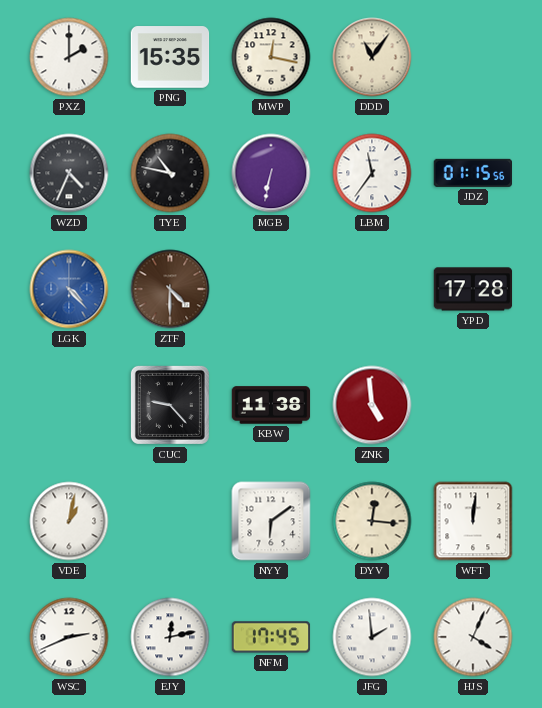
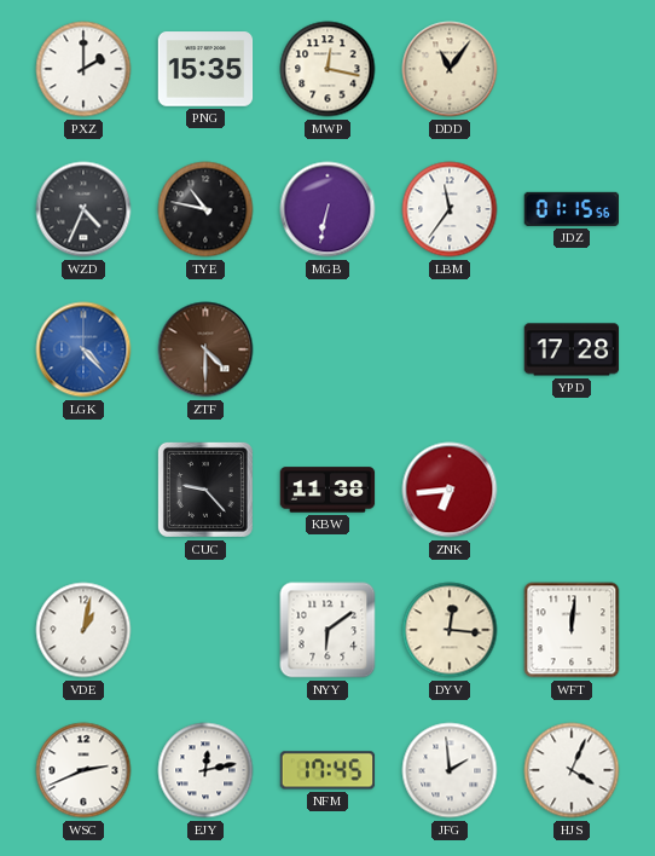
ZNK: 4:59 -> 6:44 (450, 490)
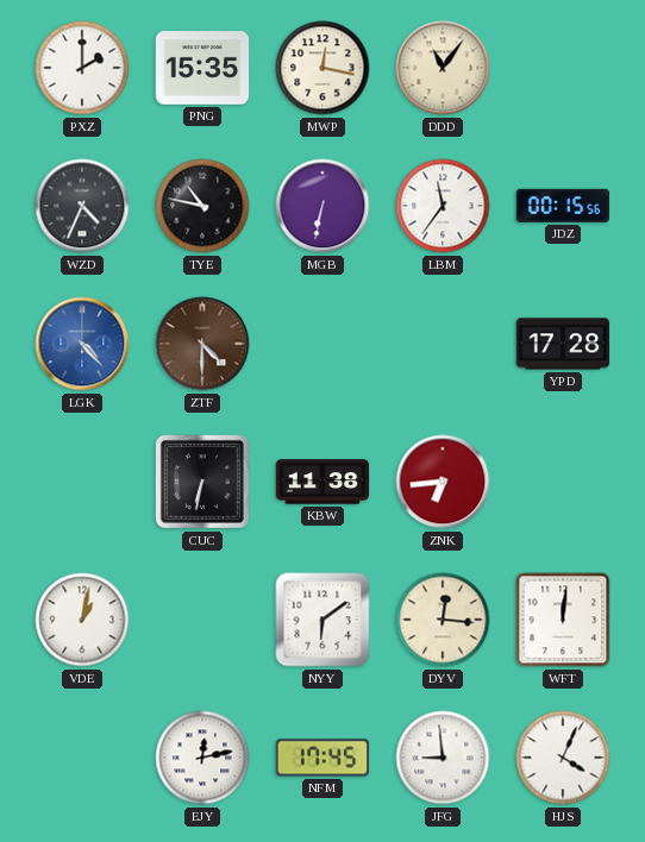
JDZ: 01:15 -> 00:15 (562, 206)
CUC: 9:23 -> 6:32 (202, 482)
WSC: 2:41 -> none (83, 770)
JFG: 1:59 -> 8:59 (443, 758)
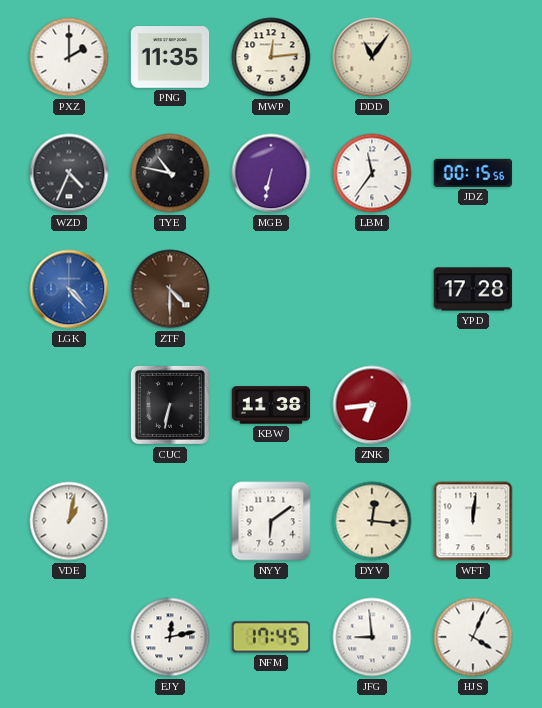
PNG: 15:35 -> 11:35 (170, 57)
MWP: 12:17 -> 12:14 (271, 57)
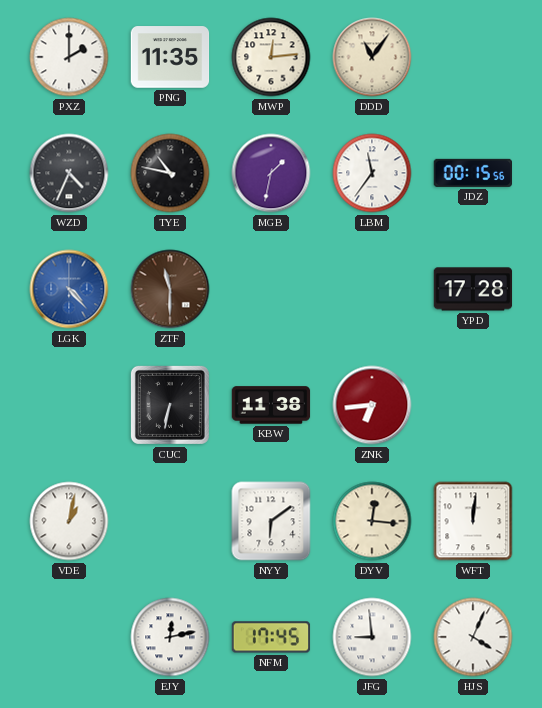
MGB: 6:32 -> 1:32 (271, 173)
ZTF: 4:30 -> 11:30 (170, 289)
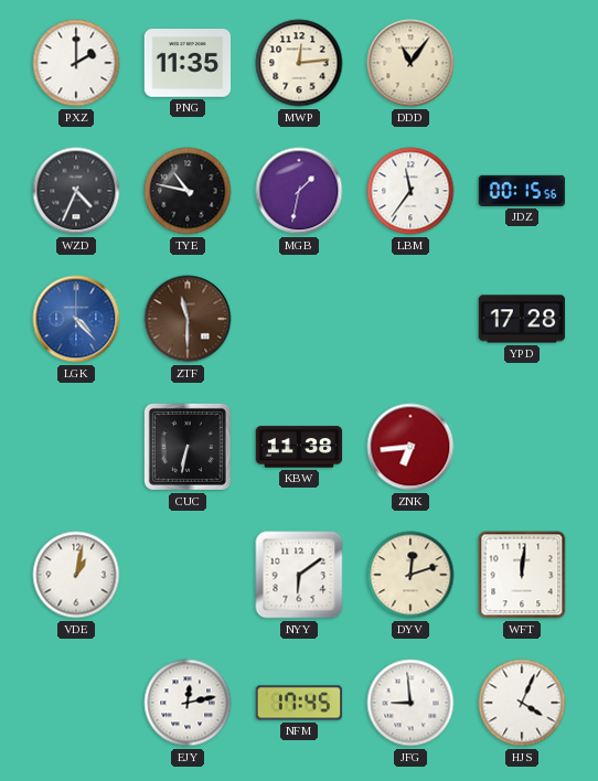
DYV: 12:16 -> 12:12 (410, 575)
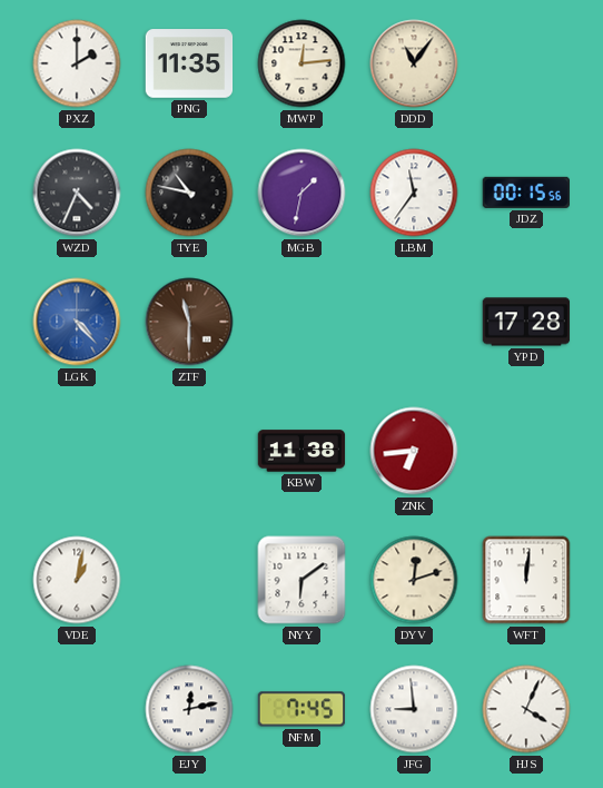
CUC: 6:32 -> none (188, 447)
NFM: 17:45 -> 7:45 (301, 709)
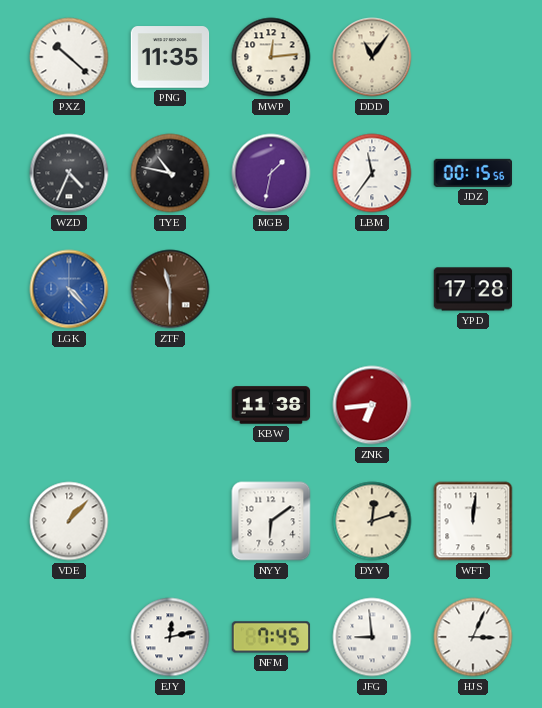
PXZ: 2:00 -> 10:22 (69, 57)
VDE: 1:02 -> 1:07 (69, 521)
HJS: 4:04 -> 3:04 (473, 637)
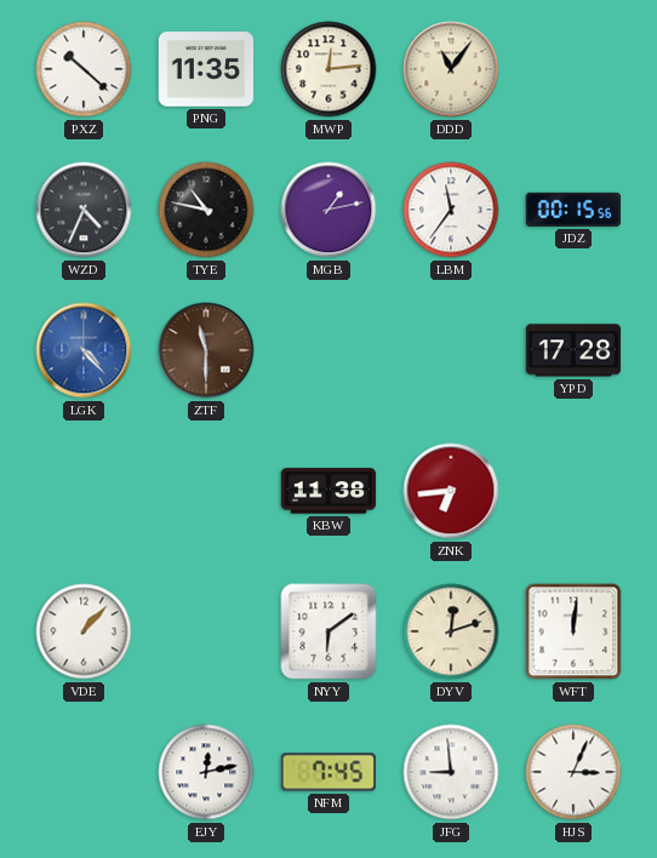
MGB: 1:32 -> 1:13 (328, 210)
